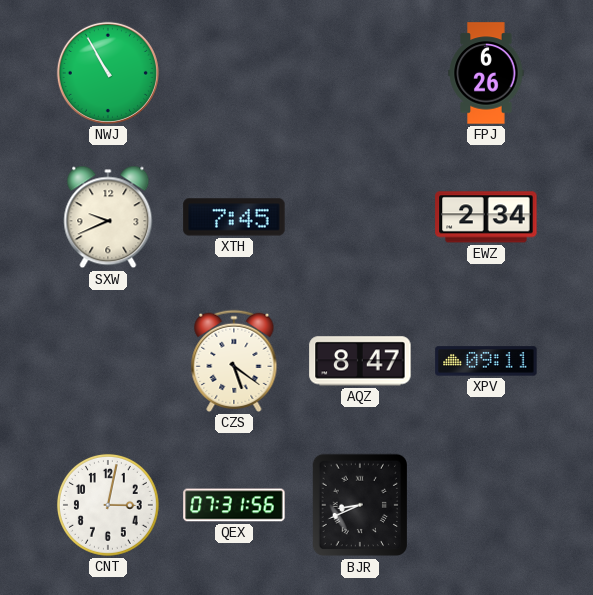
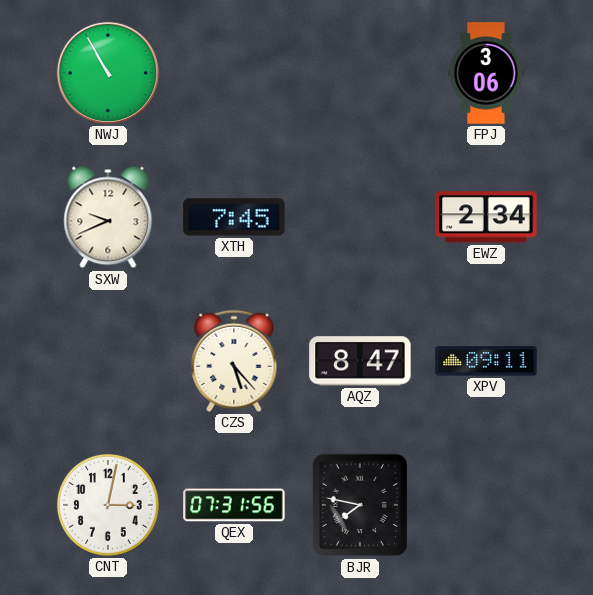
FPJ: 6:26 -> 3:06 (486, 73)
CZS: 5:21 -> 5:23 (234, 361)
BJR: 8:41 -> 7:47 (359, 505)
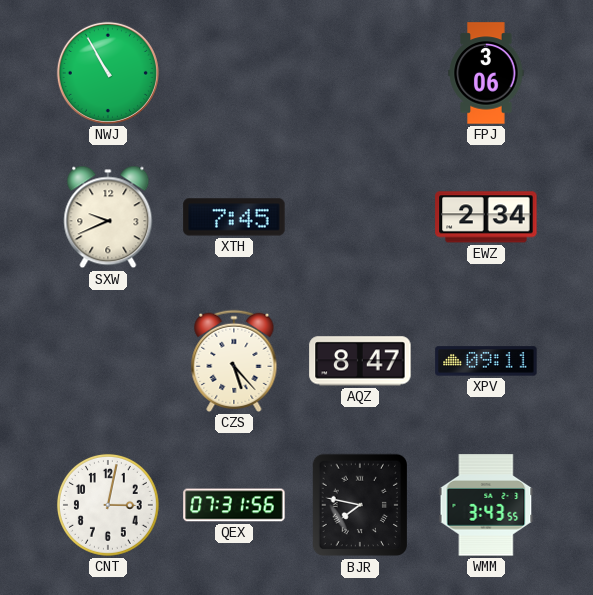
WMM: none -> 3:43 (486, 505)
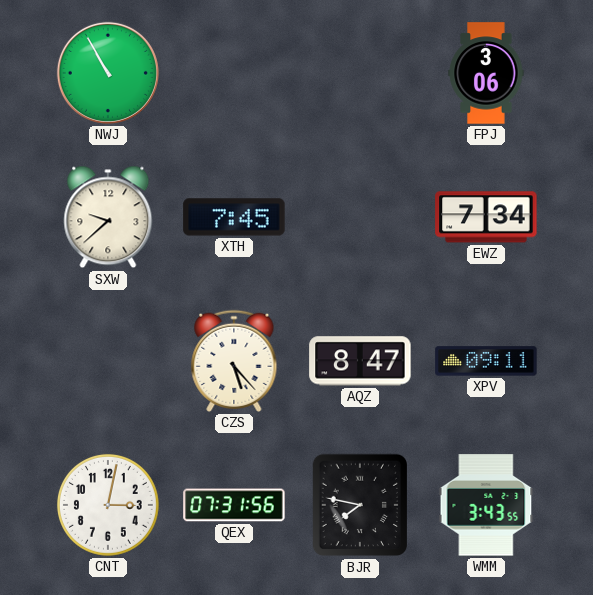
SXW: 9:41 -> 9:38 (108, 217)
EWZ: 2:34 -> 7:34 (486, 217)
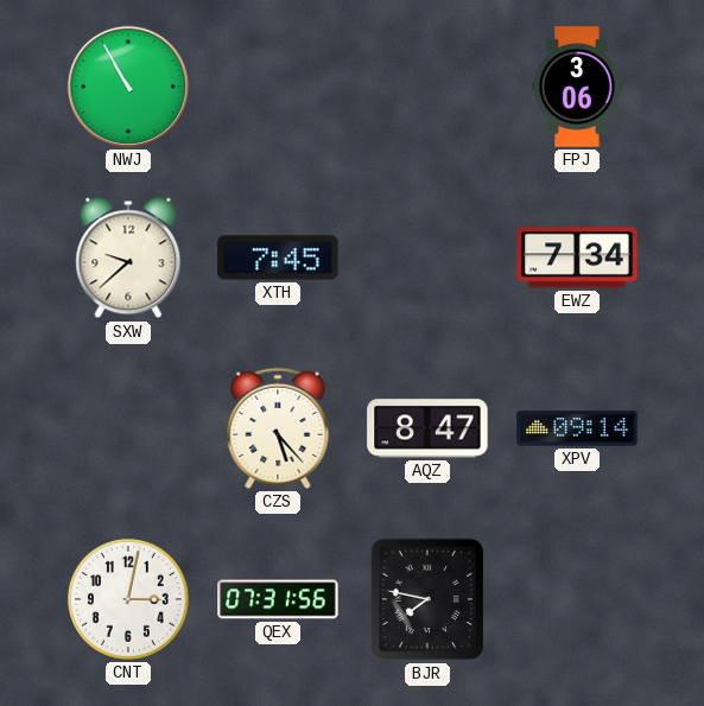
XPV: 09:11 -> 09:14 (577, 428)
WMM: 3:43 -> none (486, 505)
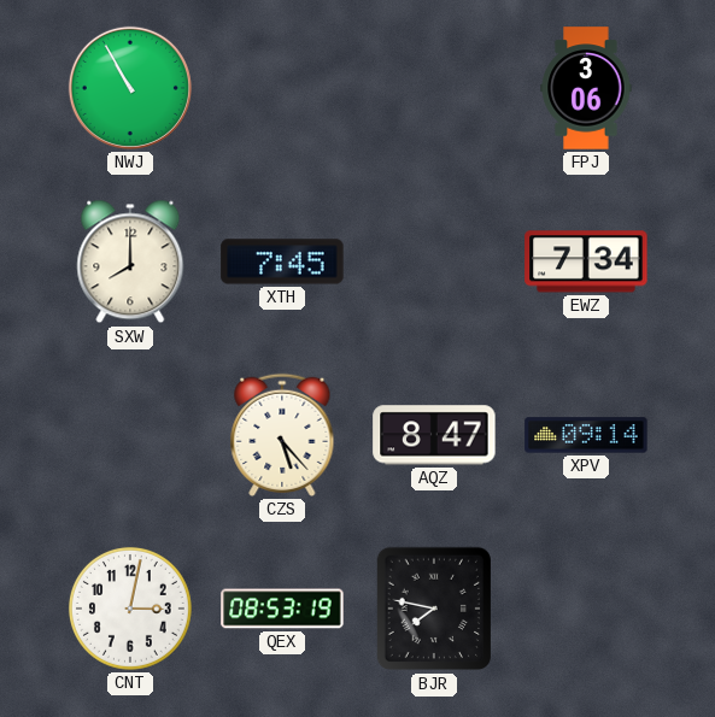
SXW: 9:38 -> 8:00 (130, 261)
QEX: 07:31 -> 08:53 (282, 609)
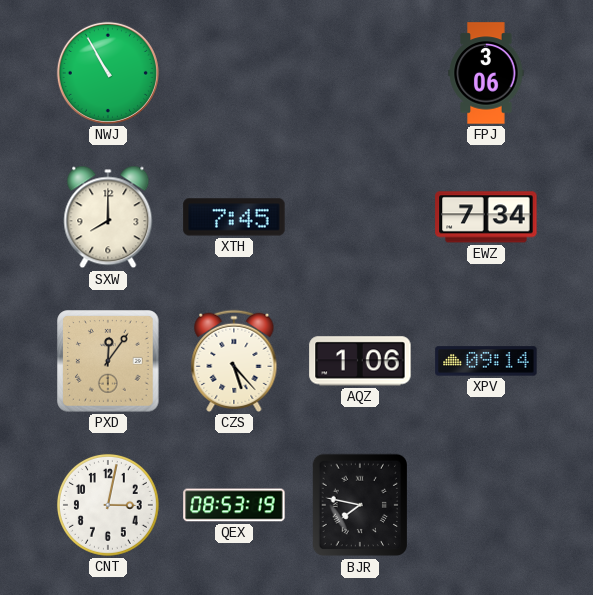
PXD: none -> 12:06 (108, 361)
AQZ: 8:47 -> 1:06 (360, 361)
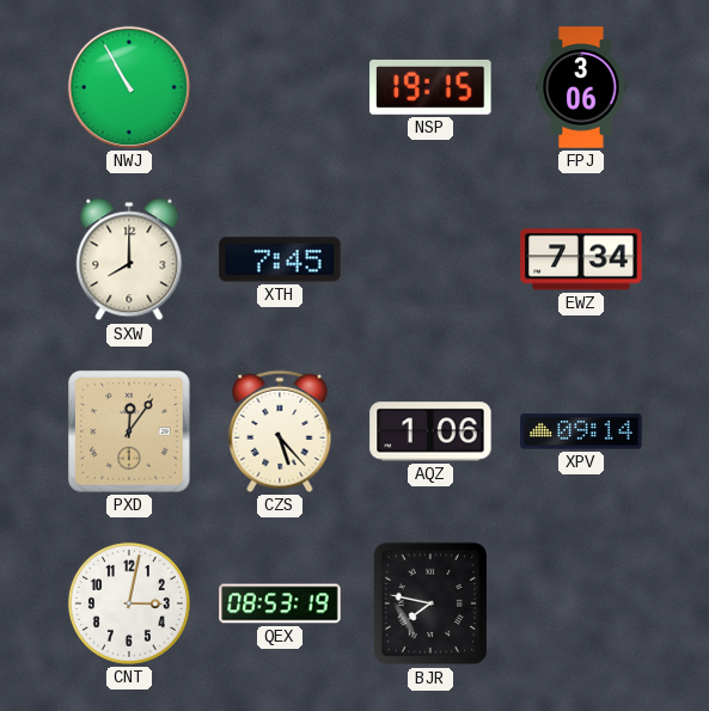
NSP: none -> 19:15 (430, 87)
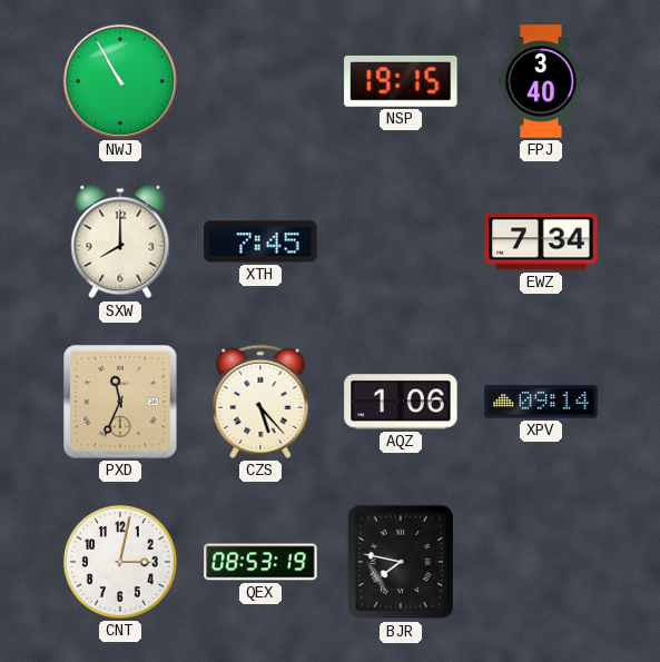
FPJ: 3:06 -> 3:40 (541, 81)
PXD: 12:06 -> 11:34 (120, 402)
